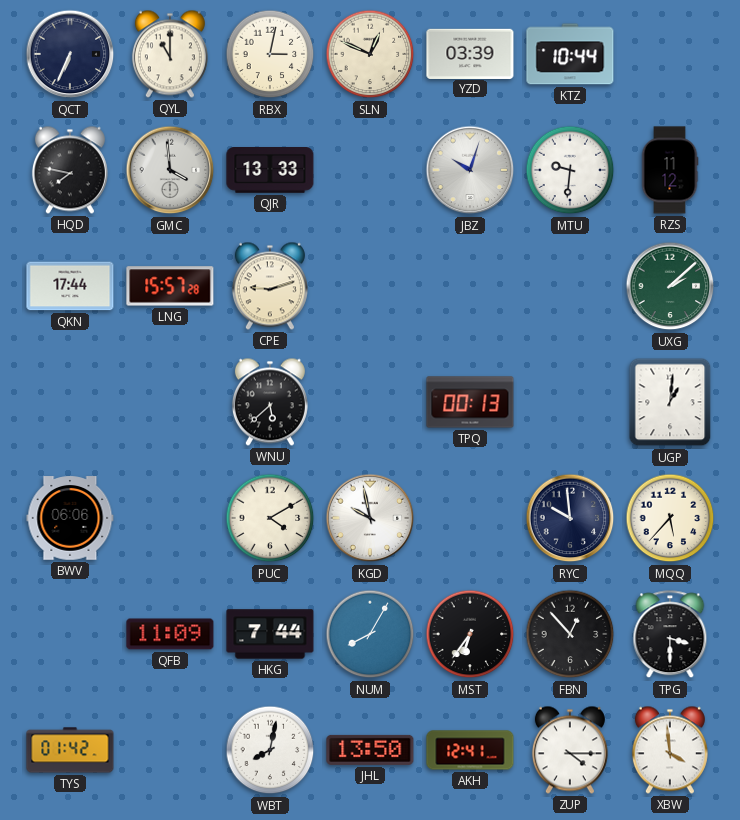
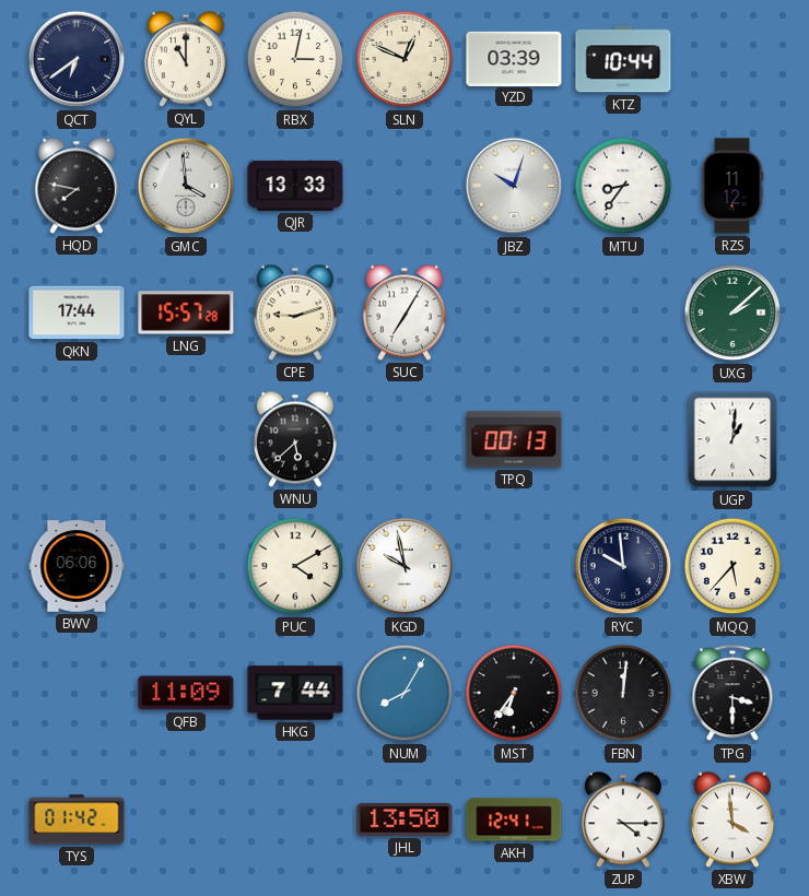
QCT: 6:34 -> 6:39 (77, 59)
MTU: 9:31 -> 8:36 (623, 186)
SUC: none -> 7:05 (404, 313)
FBN: 12:53 -> 12:01 (623, 693)
WBT: 8:02 -> none (270, 750)
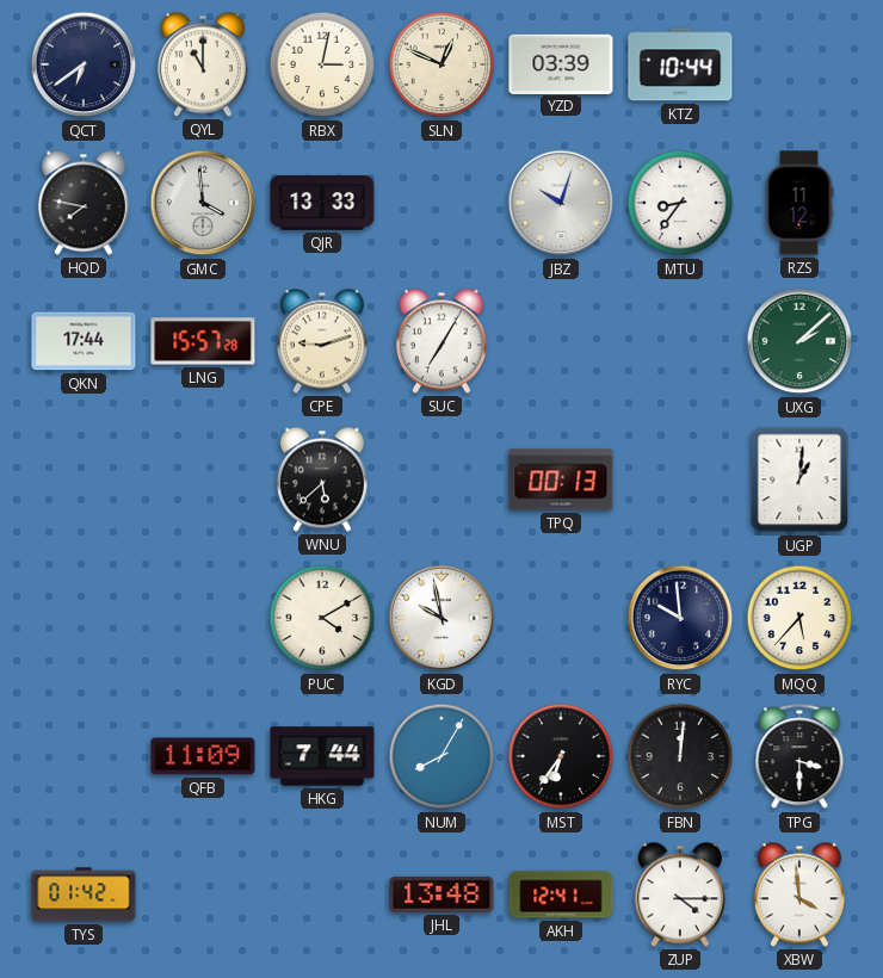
BWV: 06:06 -> none (77, 566)
JHL: 13:50 -> 13:48 (441, 895)
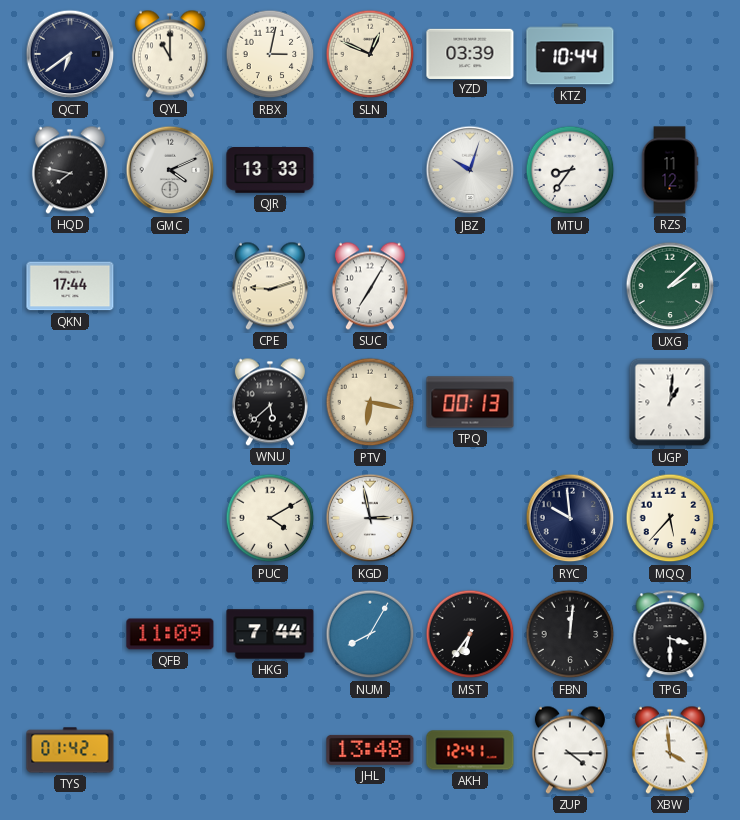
GMC: 3:59 -> 4:11 (170, 170)
LNG: 15:57 -> none (203, 341)
PTV: none -> 6:17 (370, 402)
KGD: 9:58 -> 2:58 (370, 518)
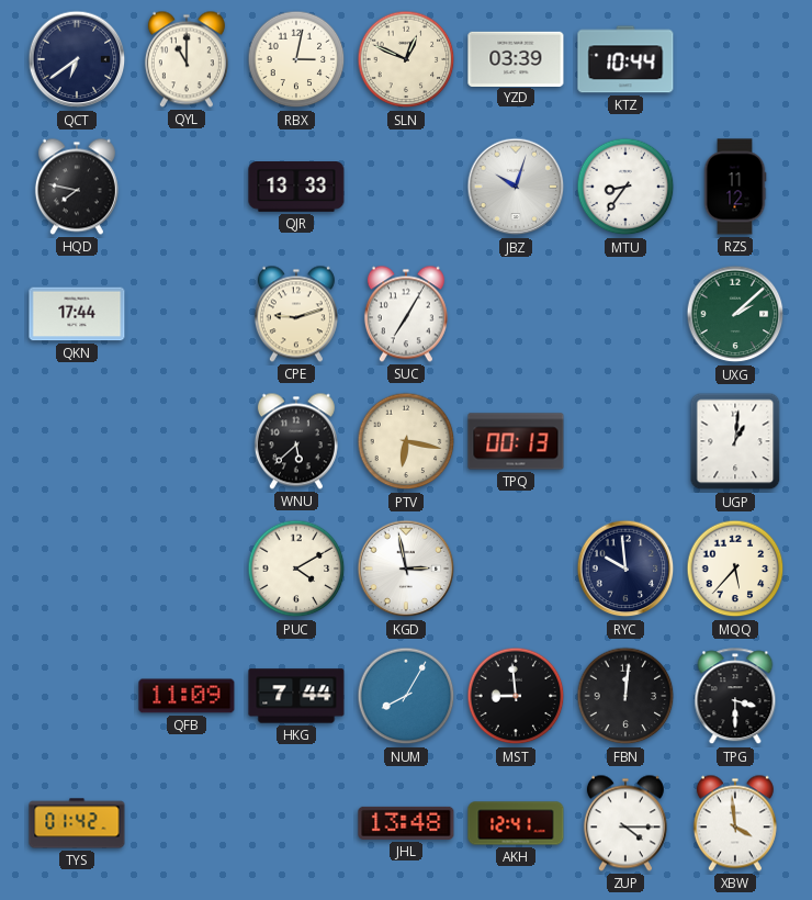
GMC: 4:11 -> none (170, 170)
MST: 6:36 -> 8:59 (516, 696)
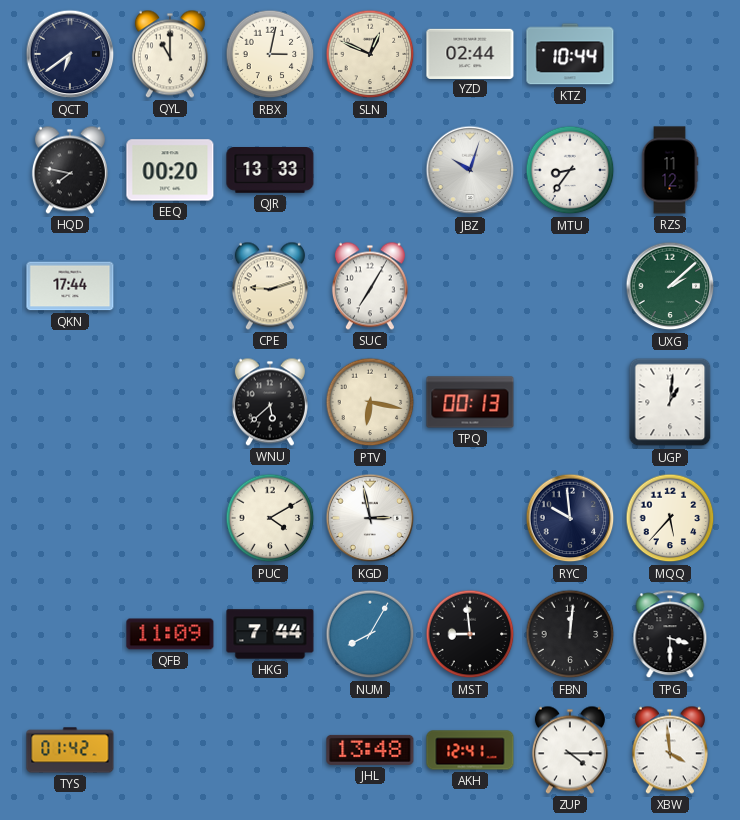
YZD: 03:39 -> 02:44 (470, 53)
EEQ: none -> 00:20 (170, 170)
